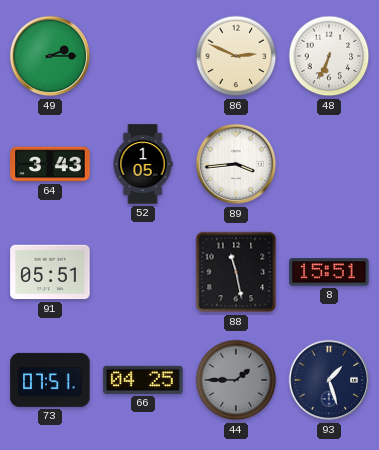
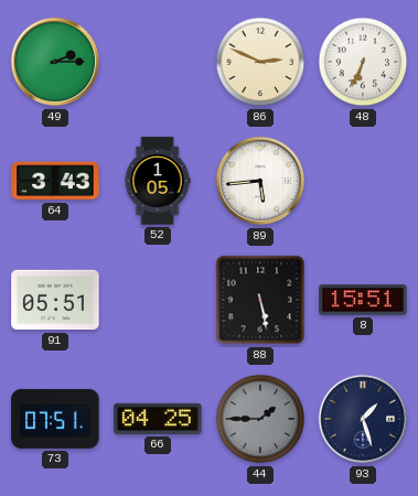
89: 3:44 -> 5:44 (260, 181)
88: 11:28 -> 5:28 (260, 300)
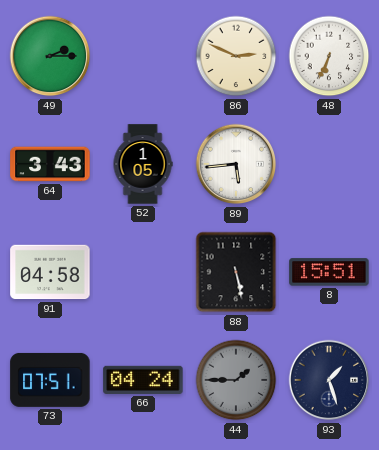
91: 05:51 -> 04:58 (50, 272)
66: 04:25 -> 04:24 (143, 380)
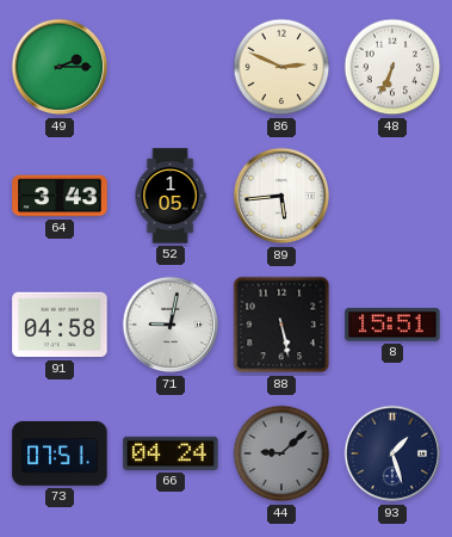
71: none -> 9:02 (171, 325)
44: 1:45 -> 9:08 (281, 453)
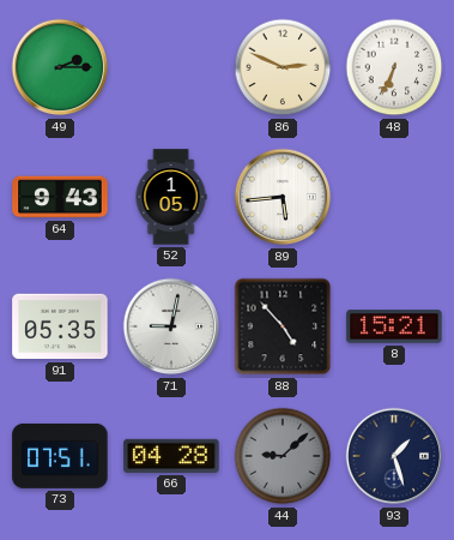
64: 3:43 -> 9:43 (60, 197)
91: 04:58 -> 05:35 (60, 326)
88: 5:28 -> 4:53 (283, 326)
8: 15:51 -> 15:21 (394, 326)
66: 04:24 -> 04:28 (171, 456)
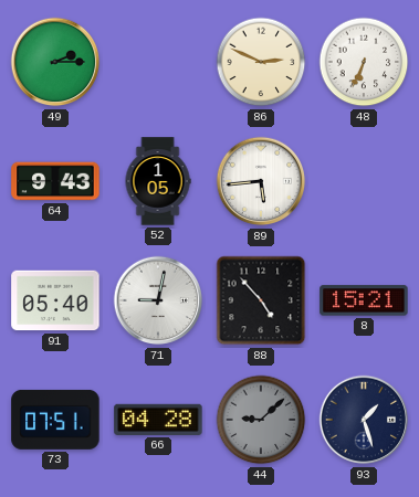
91: 05:35 -> 05:40 (55, 300)
